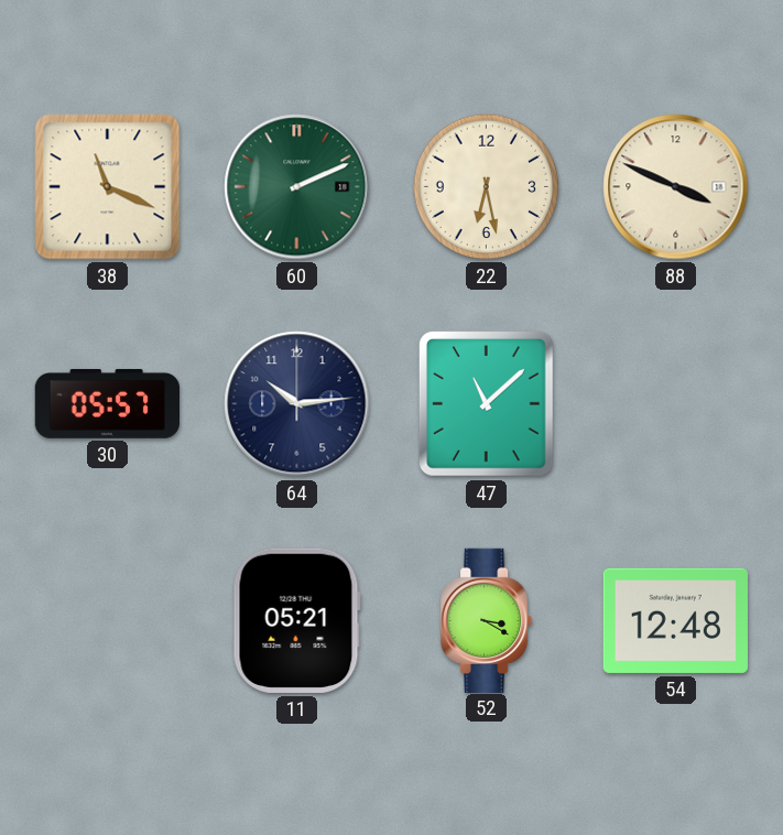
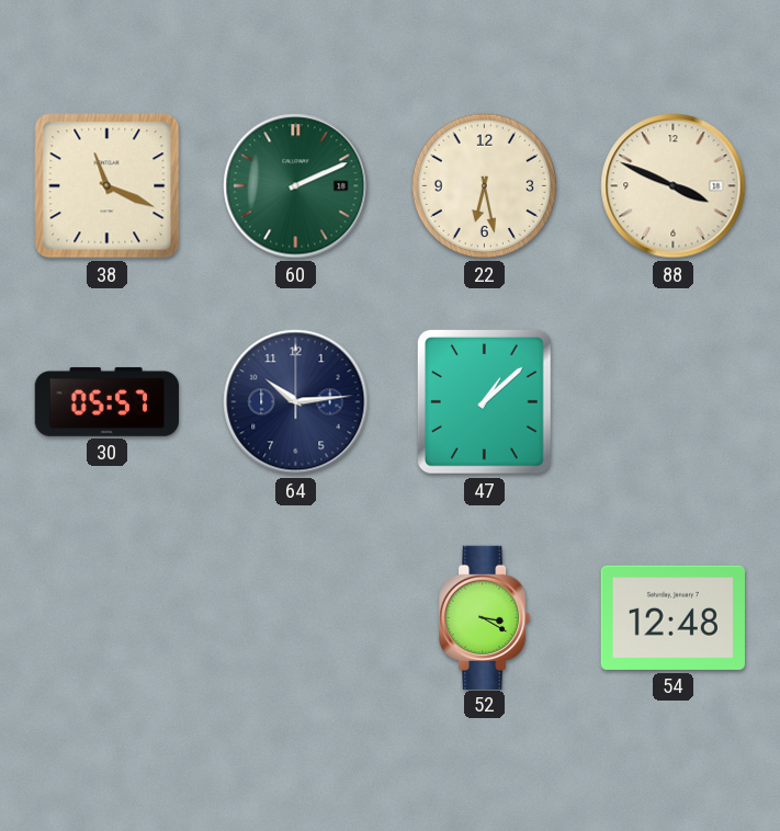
47: 11:08 -> 1:08 (484, 401)
11: 05:21 -> none (296, 620)
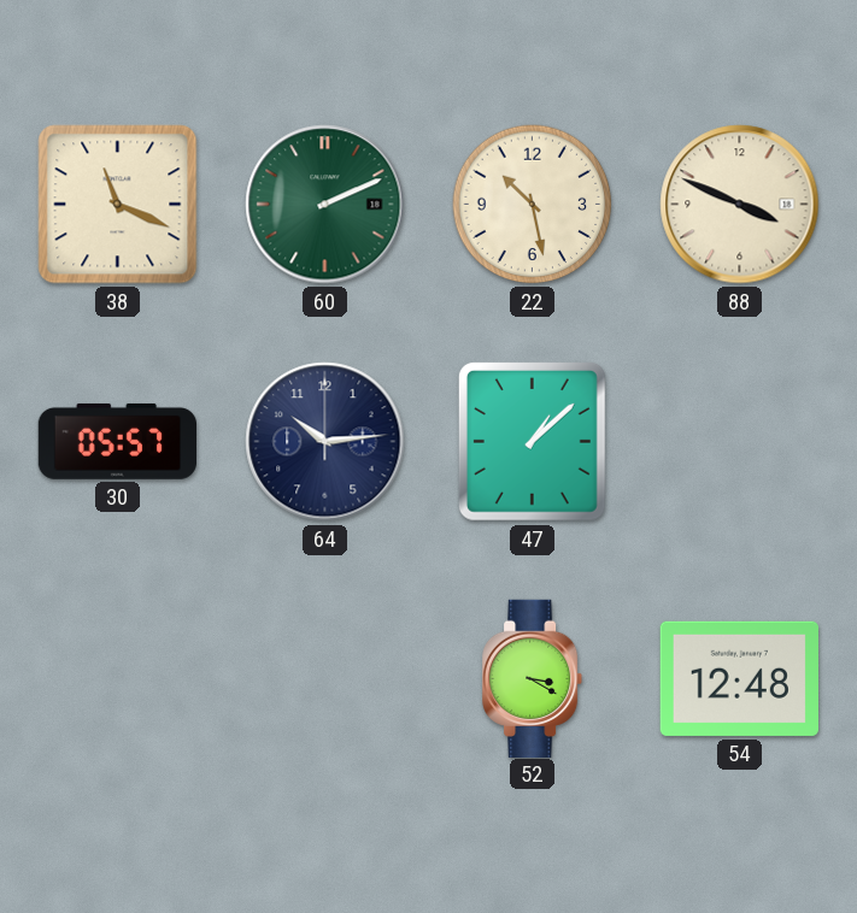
22: 6:28 -> 10:28 (533, 205)
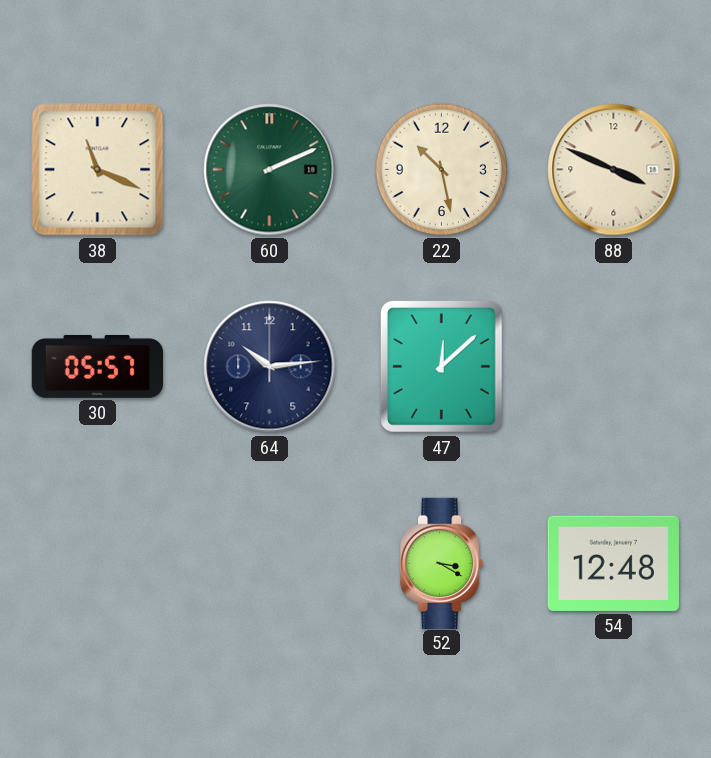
47: 1:08 -> 12:08 (441, 366)
